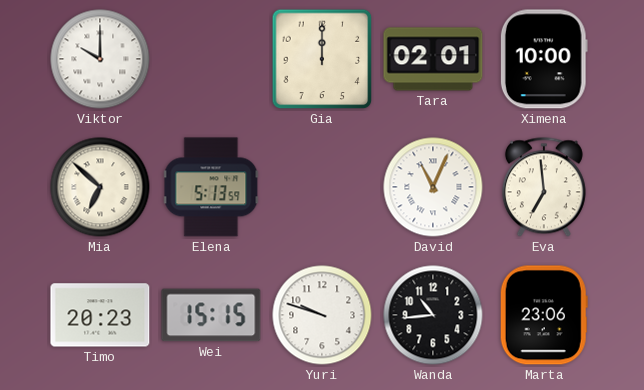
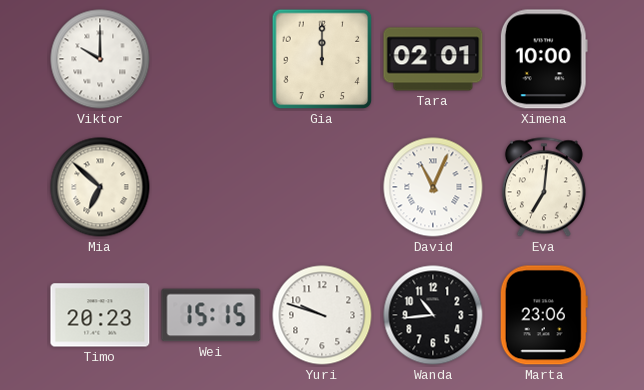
Elena: 5:13 -> none (211, 187)
Eva: 6:59 -> 7:01 (544, 187)
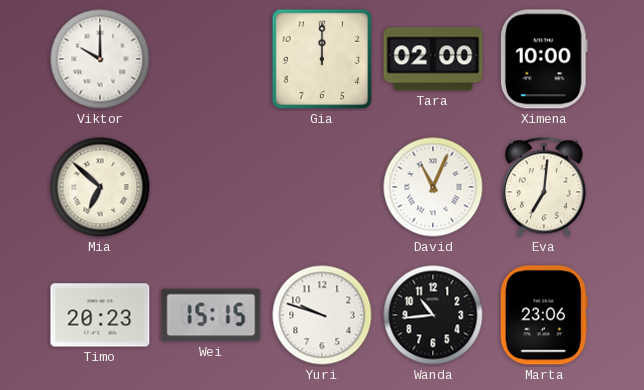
Tara: 02:01 -> 02:00 (433, 59)
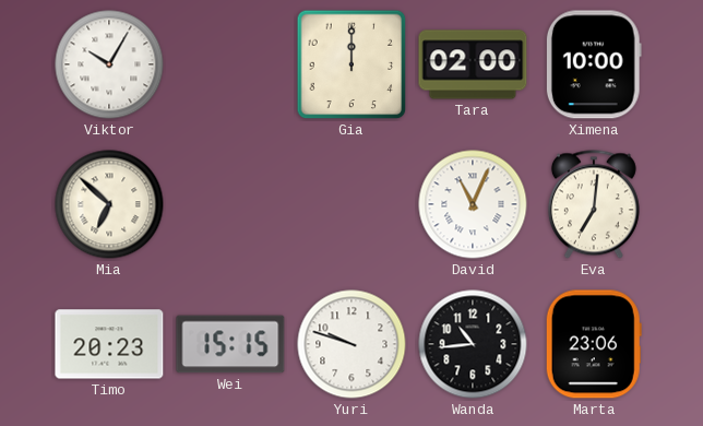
Viktor: 10:00 -> 10:05 (109, 64)
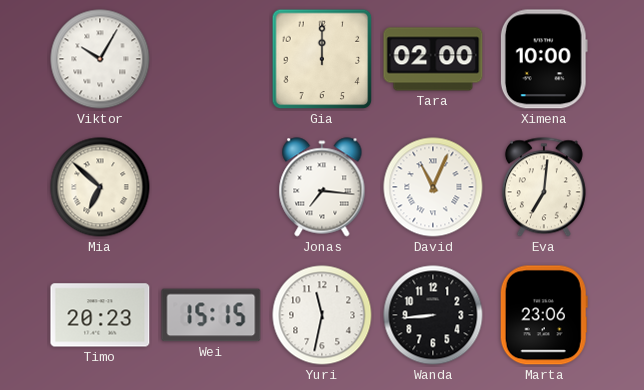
Jonas: none -> 7:16 (322, 187)
Yuri: 9:48 -> 11:32 (322, 315)
Wanda: 10:44 -> 8:44 (433, 315)
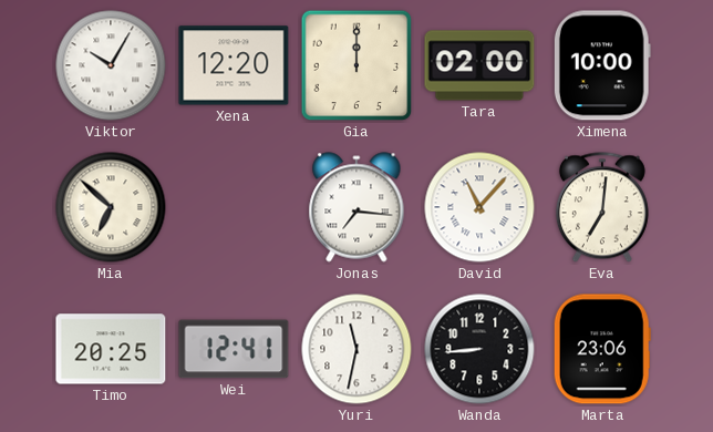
Xena: none -> 12:20 (234, 65)
David: 11:04 -> 11:07 (479, 207)
Timo: 20:23 -> 20:25 (111, 349)
Wei: 15:15 -> 12:41 (234, 349)
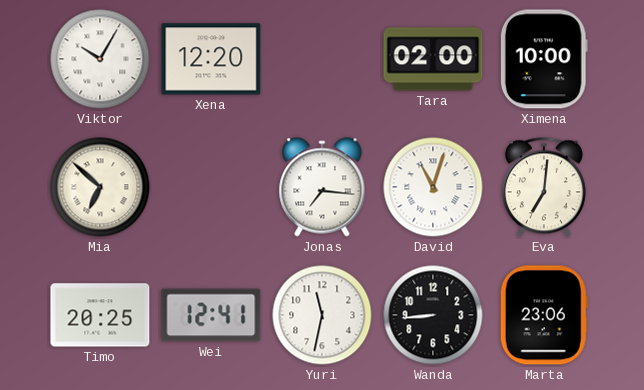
Gia: 12:00 -> none (356, 65)
David: 11:07 -> 11:03 (433, 187)
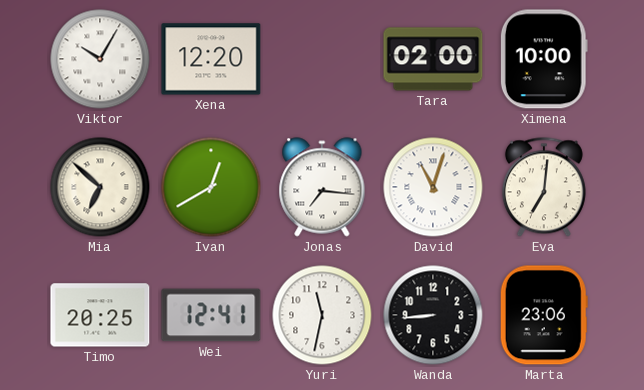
Ivan: none -> 12:40 (211, 187)
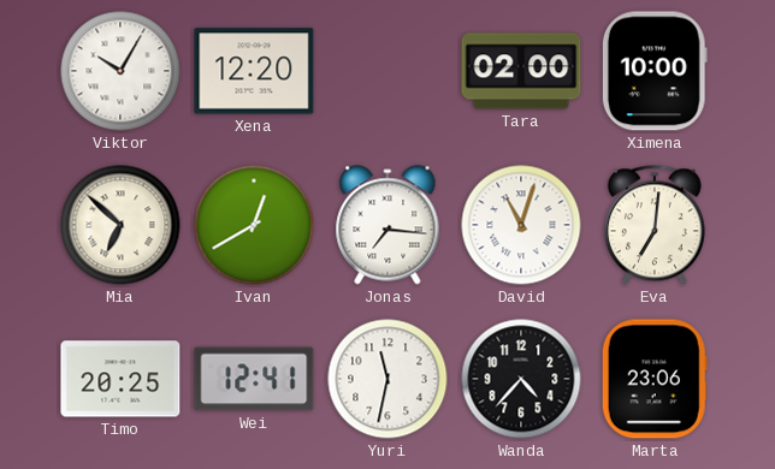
Wanda: 8:44 -> 4:37 (521, 379)
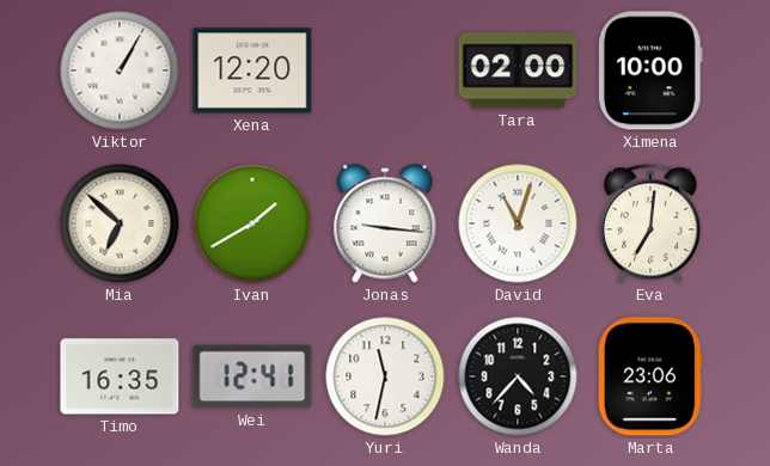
Viktor: 10:05 -> 1:05 (120, 70)
Ivan: 12:40 -> 1:40 (252, 223)
Jonas: 7:16 -> 9:16 (385, 223)
Timo: 20:25 -> 16:35 (120, 376)
